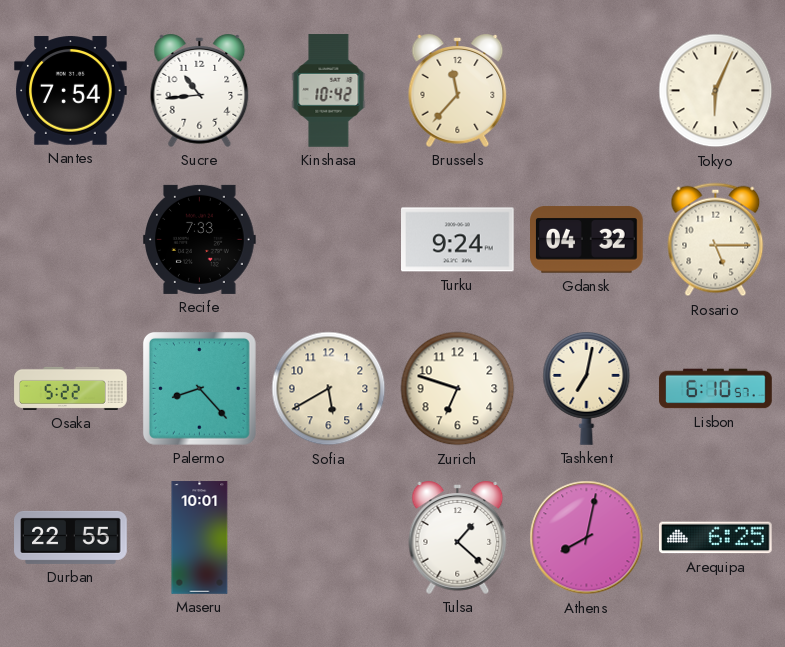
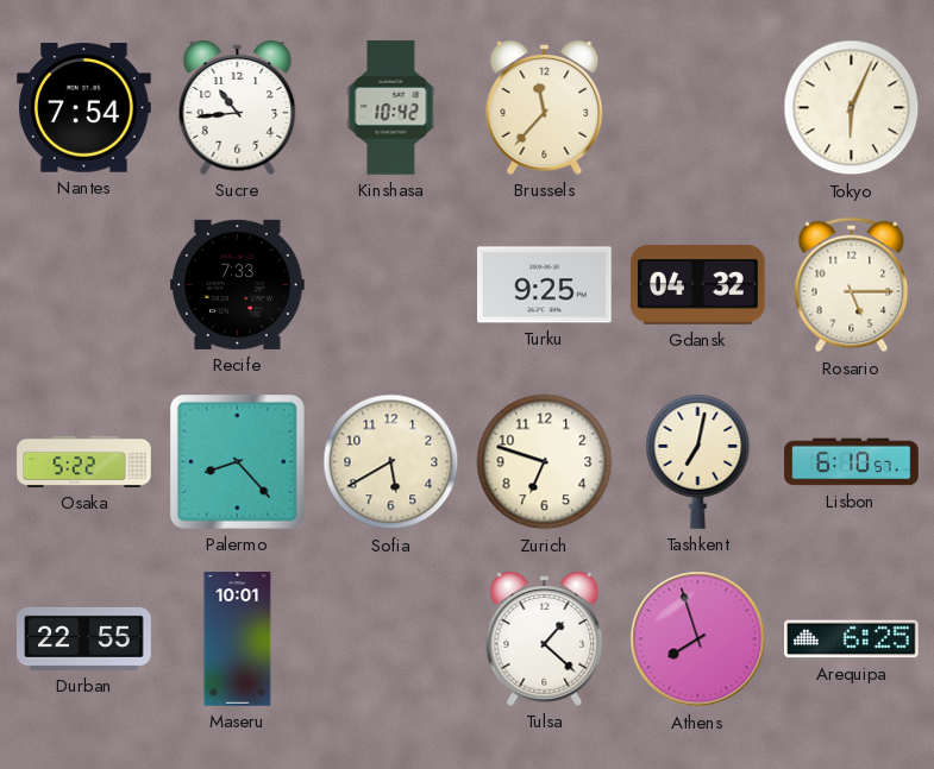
Turku: 9:24 -> 9:25 (545, 285)
Athens: 8:02 -> 7:57 (698, 639)
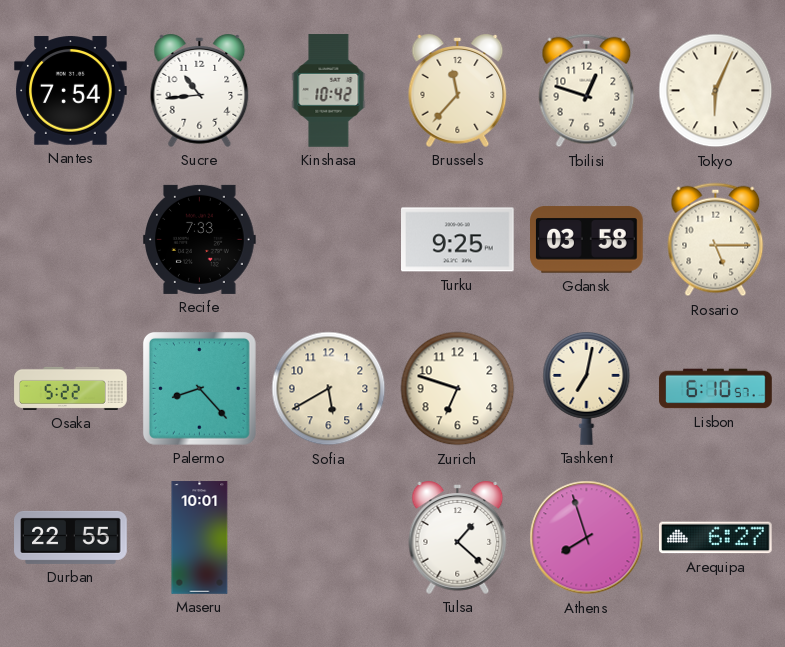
Tbilisi: none -> 12:48 (587, 91)
Gdansk: 04:32 -> 03:58 (587, 240)
Arequipa: 6:25 -> 6:27 (716, 538)
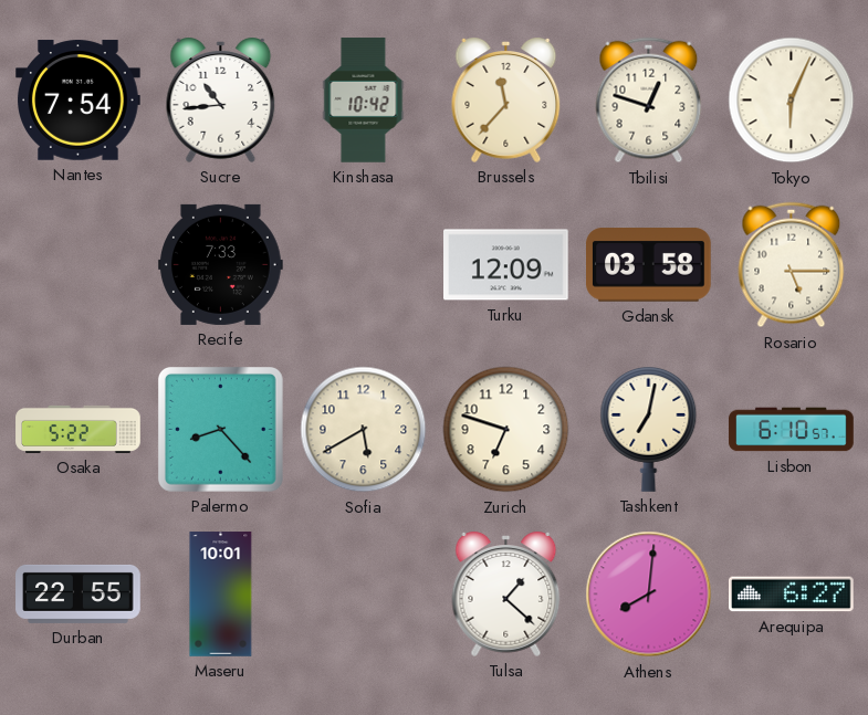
Turku: 9:25 -> 12:09 (506, 265)
Athens: 7:57 -> 8:01 (649, 595)
